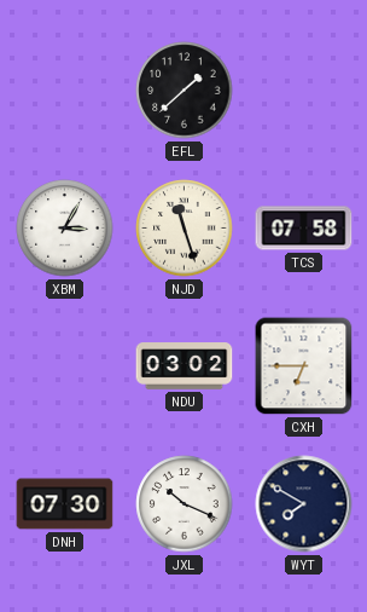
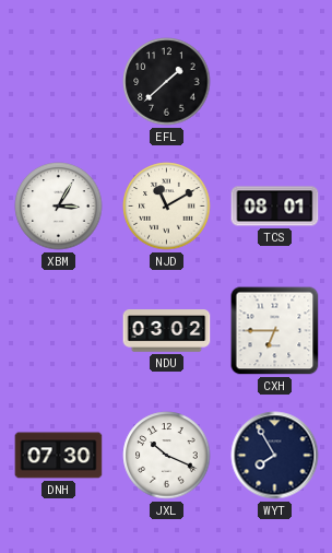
NJD: 11:27 -> 11:10 (167, 207)
TCS: 07:58 -> 08:01 (275, 207)
WYT: 7:50 -> 7:55 (275, 456)
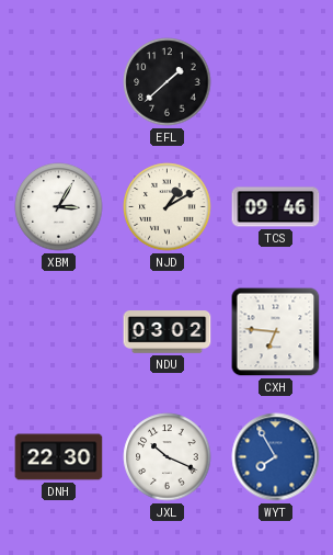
NJD: 11:10 -> 1:10 (168, 207)
TCS: 08:01 -> 09:46 (276, 207)
CXH: 6:45 -> 6:46 (276, 332)
DNH: 07:30 -> 22:30 (59, 457)
WYT dial: navy -> blue (276, 457)
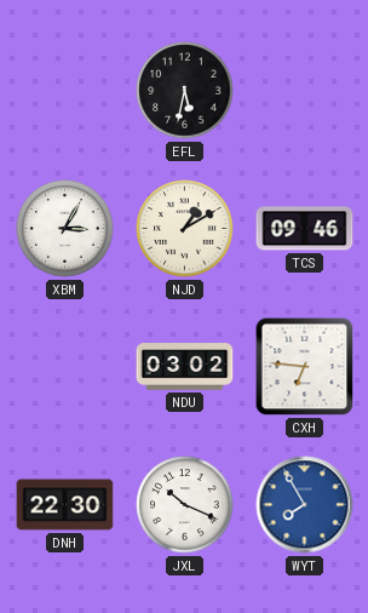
EFL: 1:38 -> 5:32 (185, 91)
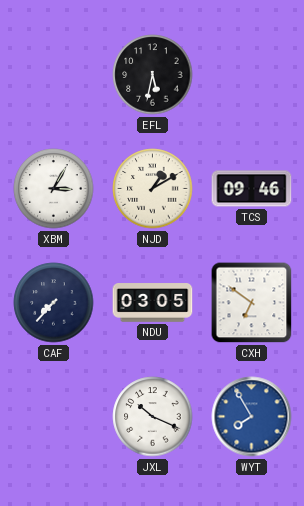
CAF: none -> 7:37 (54, 303)
NDU: 03:02 -> 03:05 (153, 303)
CXH: 6:46 -> 6:51 (252, 303)
DNH: 22:30 -> none (65, 505)
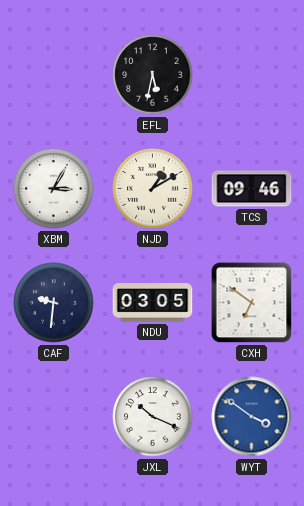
CAF: 7:37 -> 9:31 (54, 303)
WYT: 7:55 -> 3:51 (252, 417)
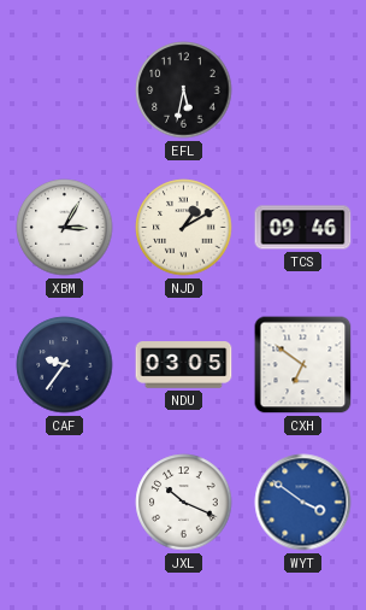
CAF: 9:31 -> 9:36 (65, 365)
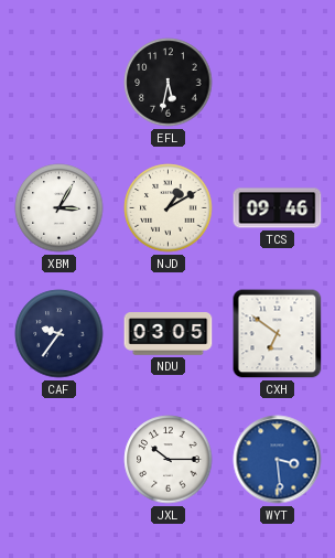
JXL: 10:19 -> 10:15 (169, 460)
WYT: 3:51 -> 3:29 (278, 460)
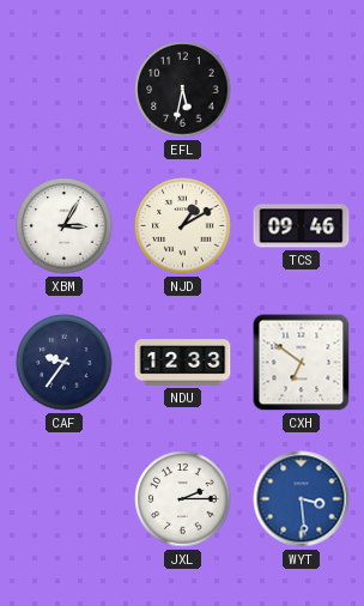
NDU: 03:05 -> 12:33 (183, 363)
JXL: 10:15 -> 2:15 (183, 499)
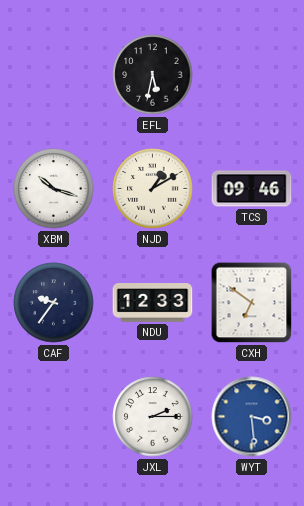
XBM: 3:05 -> 10:18 (54, 189)
